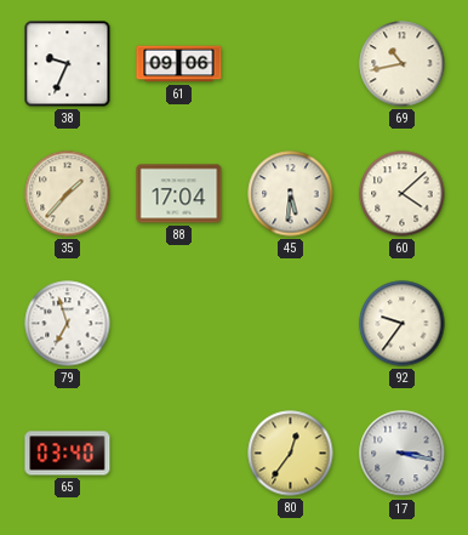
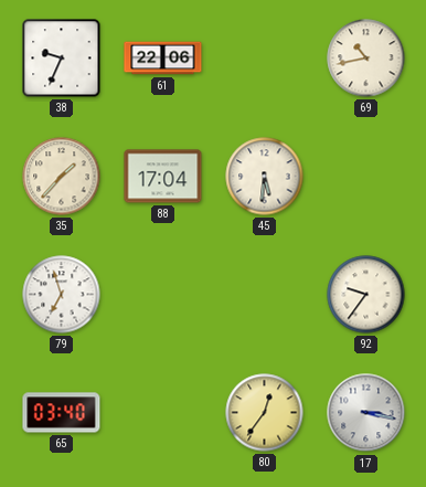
61: 09:06 -> 22:06 (163, 59)
60: 4:08 -> none (403, 194)
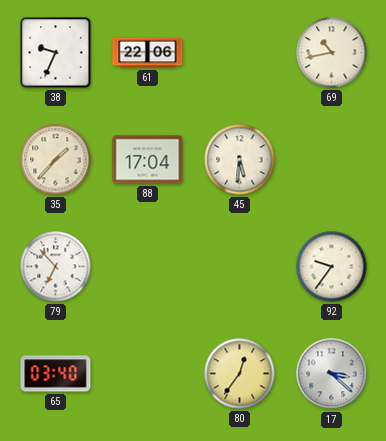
79: 6:57 -> 6:53 (56, 267)
17: 3:17 -> 3:22 (332, 374)
